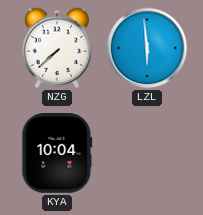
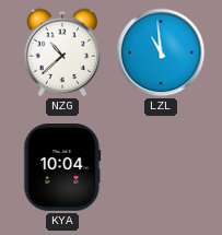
NZG: 7:38 -> 10:38 (62, 52)
LZL: 5:59 -> 10:59 (161, 52)
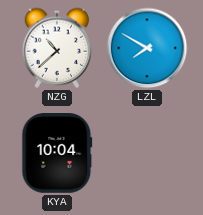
LZL: 10:59 -> 7:50 (147, 48)
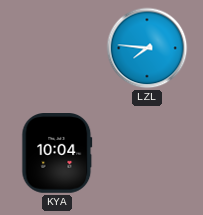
NZG: 10:38 -> none (57, 48)
LZL: 7:50 -> 7:46 (147, 48)
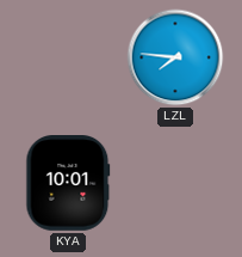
KYA: 10:04 -> 10:01 (68, 184)
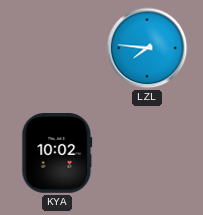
KYA: 10:01 -> 10:02 (57, 154)
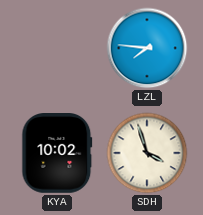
SDH: none -> 3:57 (147, 153)
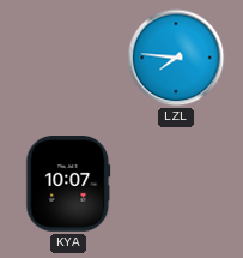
KYA: 10:02 -> 10:07 (68, 185)
SDH: 3:57 -> none (147, 153)
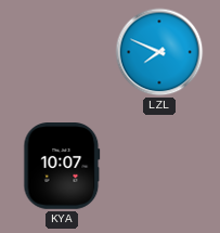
LZL: 7:46 -> 7:49 (159, 52)
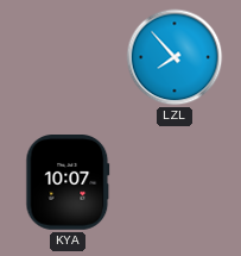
LZL: 7:49 -> 7:53 (175, 57)
